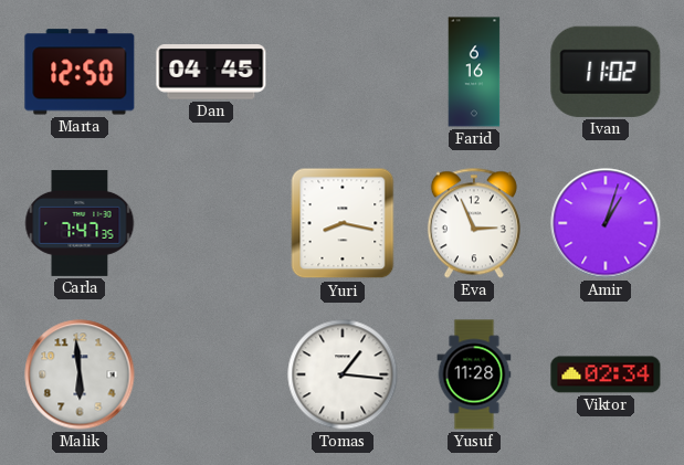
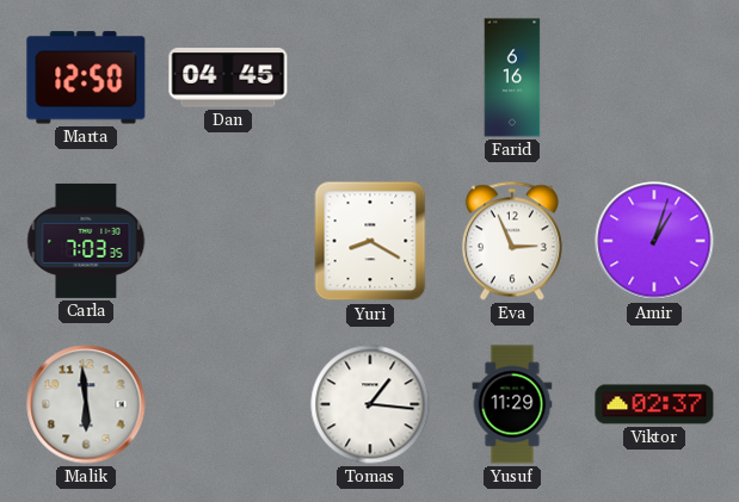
Ivan: 11:02 -> none (606, 72)
Carla: 7:47 -> 7:03 (86, 241)
Yuri: 8:17 -> 8:20 (370, 241)
Yusuf: 11:28 -> 11:29 (512, 404)
Viktor: 02:34 -> 02:37 (654, 404)
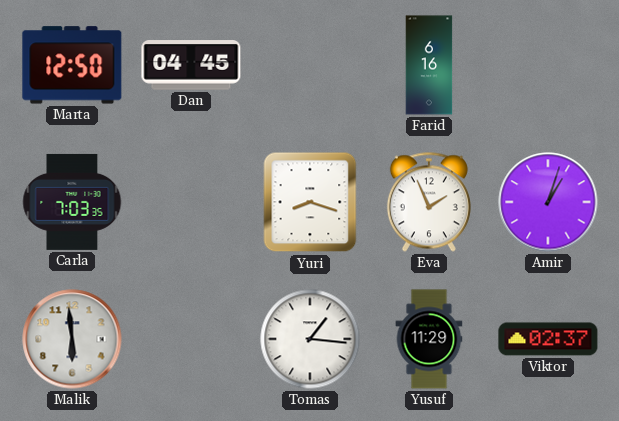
Yuri: 8:20 -> 8:18 (310, 202)
Eva: 2:56 -> 1:56 (429, 202)
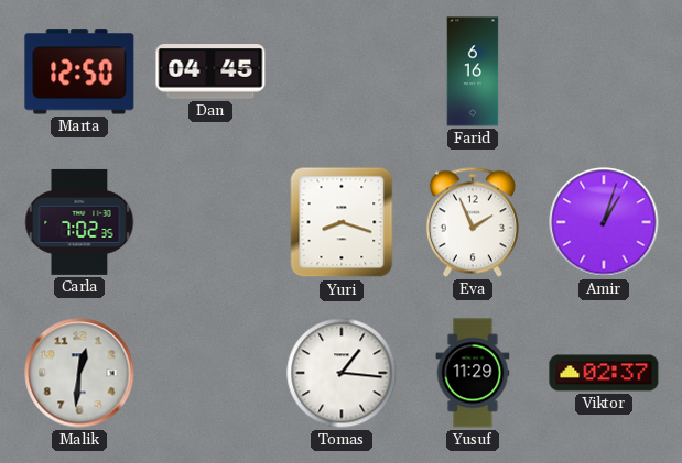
Carla: 7:03 -> 7:02 (79, 222)
Malik: 5:59 -> 12:31 (79, 373)
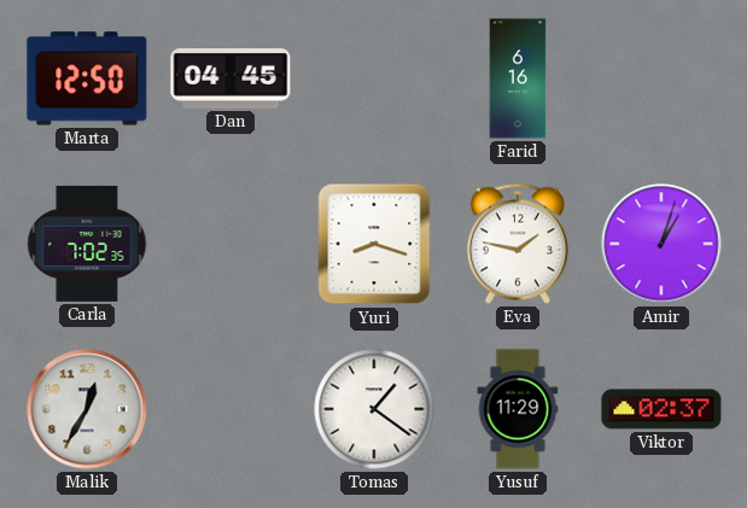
Eva: 1:56 -> 1:47 (518, 244)
Malik: 12:31 -> 12:35 (87, 409)
Tomas: 1:16 -> 1:21 (374, 409)
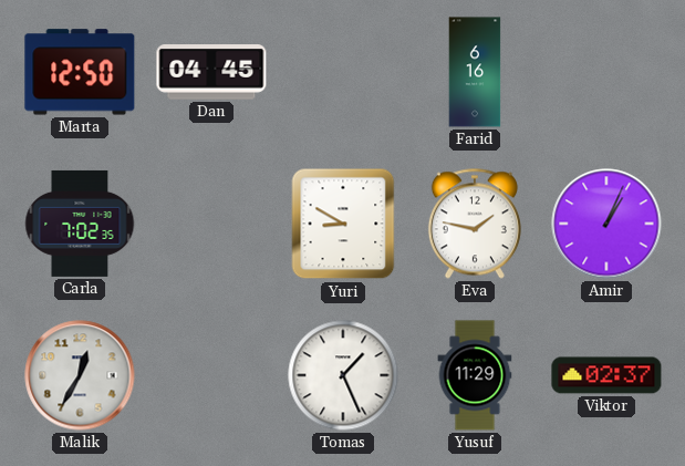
Yuri: 8:18 -> 8:50 (343, 224)
Amir: 1:03 -> 1:04 (606, 224)
Tomas: 1:21 -> 1:26 (343, 375)
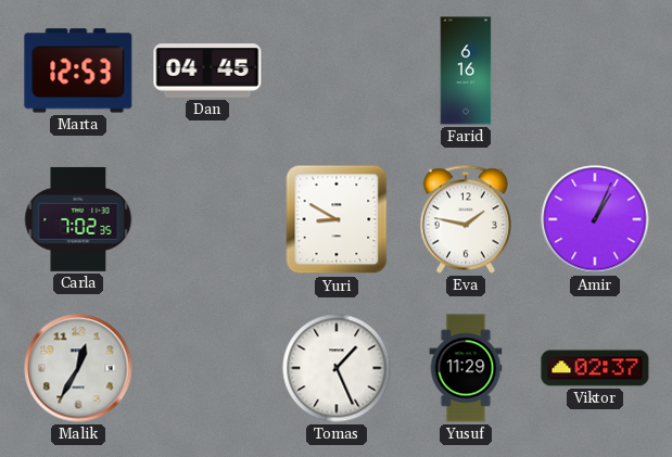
Marta: 12:50 -> 12:53 (78, 71)
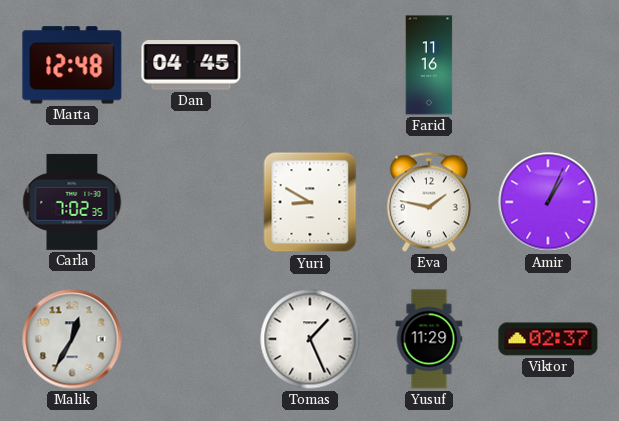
Marta: 12:53 -> 12:48 (72, 65)
Farid: 6:16 -> 11:16 (429, 65)
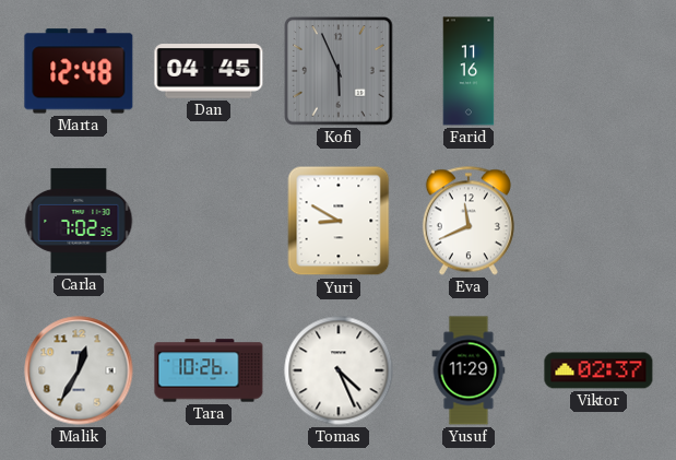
Kofi: none -> 5:56 (339, 71)
Eva: 1:47 -> 11:41 (469, 221)
Amir: 1:04 -> none (548, 202)
Tara: none -> 10:26 (209, 370)
Tomas: 1:26 -> 4:26 (339, 370)
